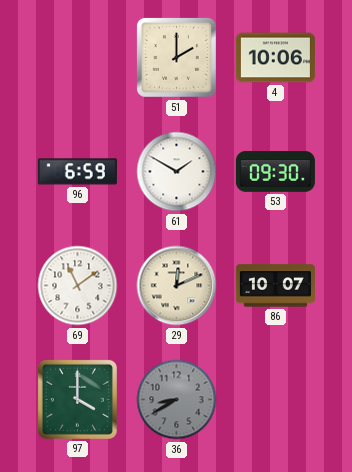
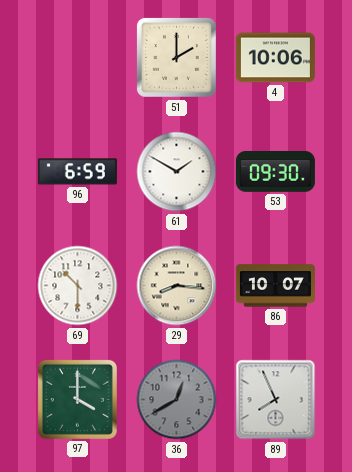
69: 11:09 -> 10:30 (78, 286)
29: 12:11 -> 8:16 (177, 286)
36: 8:40 -> 12:40 (177, 400)
89: none -> 7:56 (276, 400)
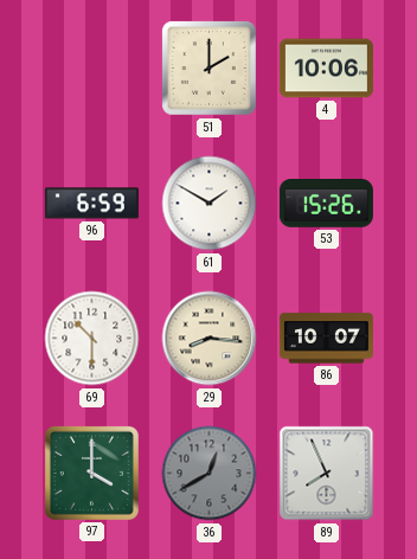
53: 09:30 -> 15:26 (326, 204)
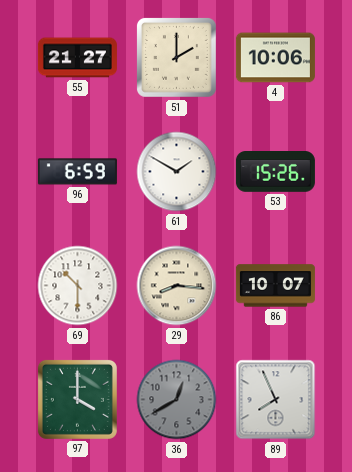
55: none -> 21:27 (77, 58)
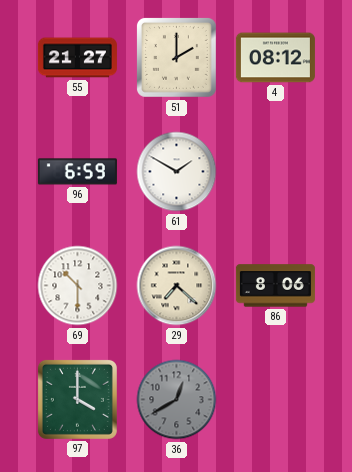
4: 10:06 -> 08:12 (275, 58)
53: 15:26 -> none (275, 172)
29: 8:16 -> 7:22 (177, 286)
86: 10:07 -> 8:06 (275, 286)
89: 7:56 -> none (276, 400)
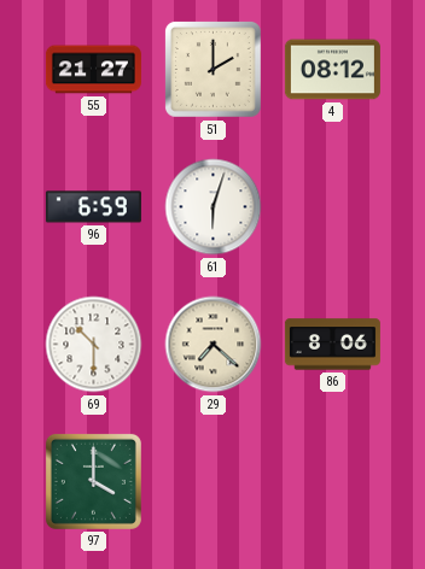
61: 1:50 -> 6:03 (214, 207)
36: 12:40 -> none (177, 400)
